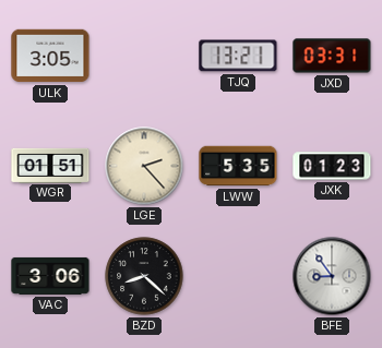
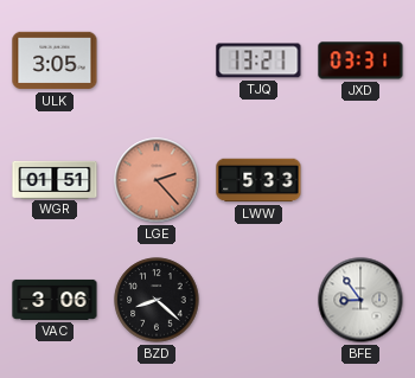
LGE dial: cream -> salmon (157, 180)
LWW: 5:35 -> 5:33 (258, 180)
JXK: 01:23 -> none (332, 166)
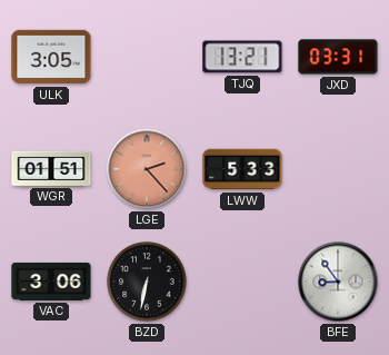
BZD: 8:22 -> 6:32 (147, 282)
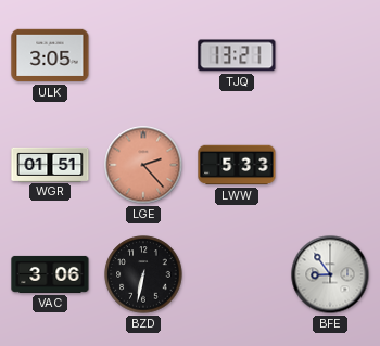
JXD: 03:31 -> none (338, 57)
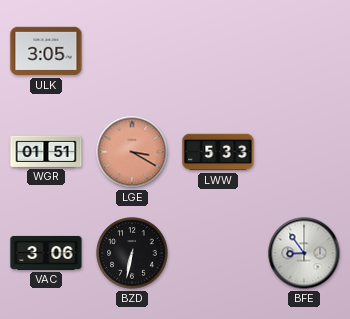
TJQ: 13:21 -> none (237, 55)
LGE: 2:23 -> 3:20 (132, 152)
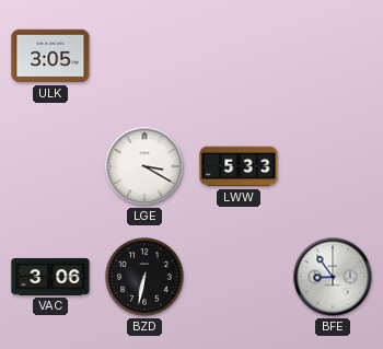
WGR: 01:51 -> none (46, 151)
LGE dial: salmon -> white (144, 166)
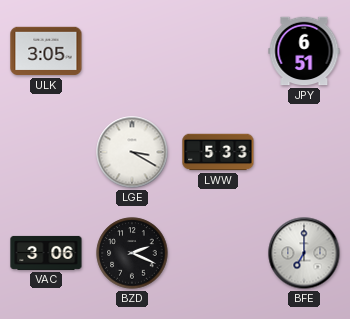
JPY: none -> 6:51 (304, 51)
BZD: 6:32 -> 2:19 (132, 253)
BFE: 8:54 -> 7:00 (304, 253)
